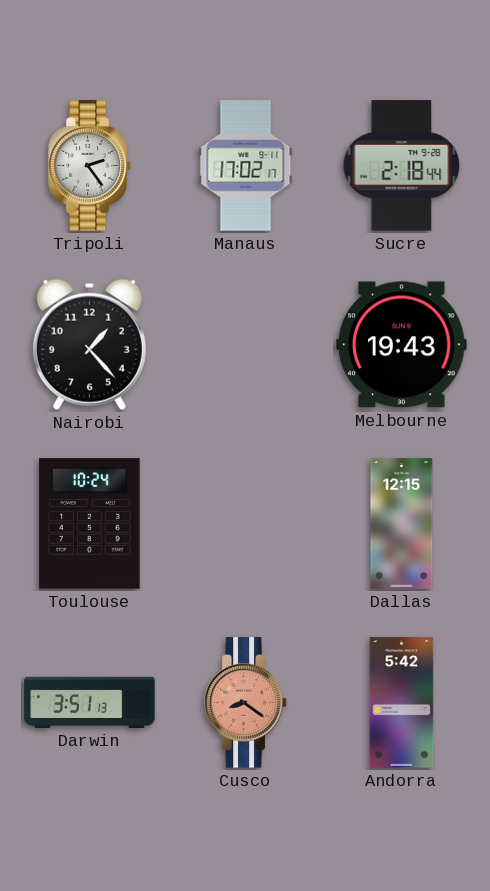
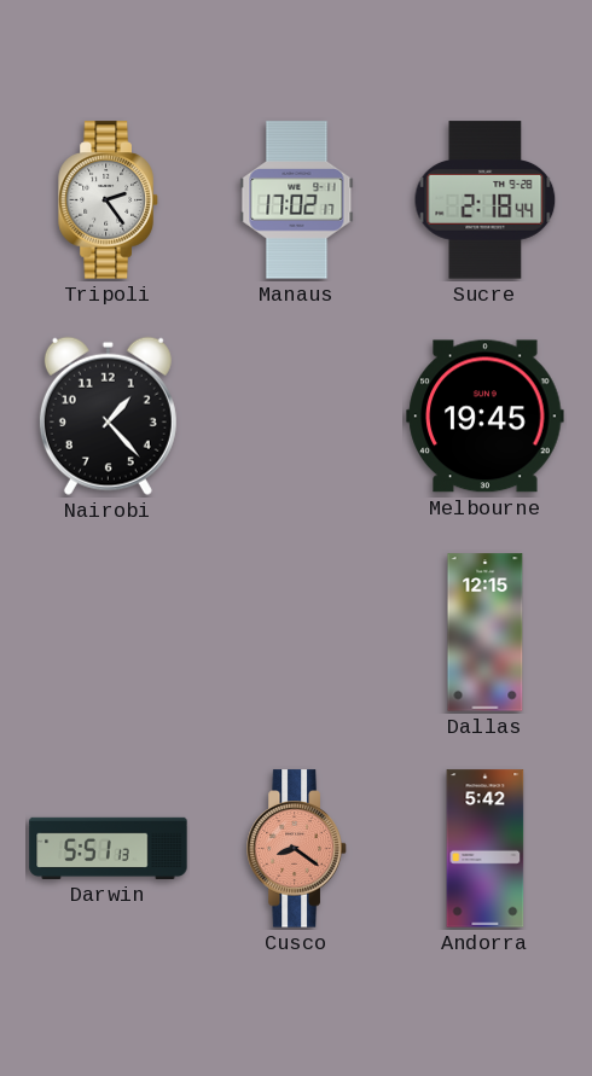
Melbourne: 19:43 -> 19:45 (486, 417)
Toulouse: 10:24 -> none (90, 524)
Darwin: 3:51 -> 5:51 (109, 848)
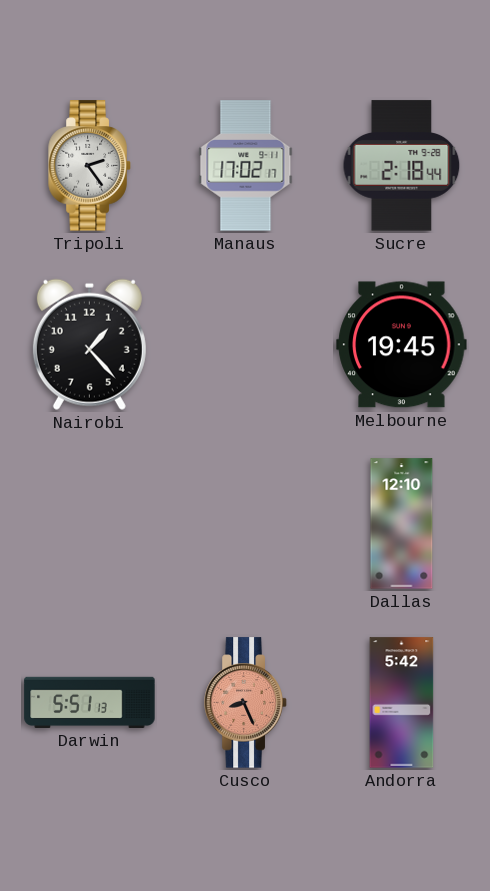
Dallas: 12:15 -> 12:10 (402, 524)
Cusco: 8:21 -> 8:26 (246, 703)
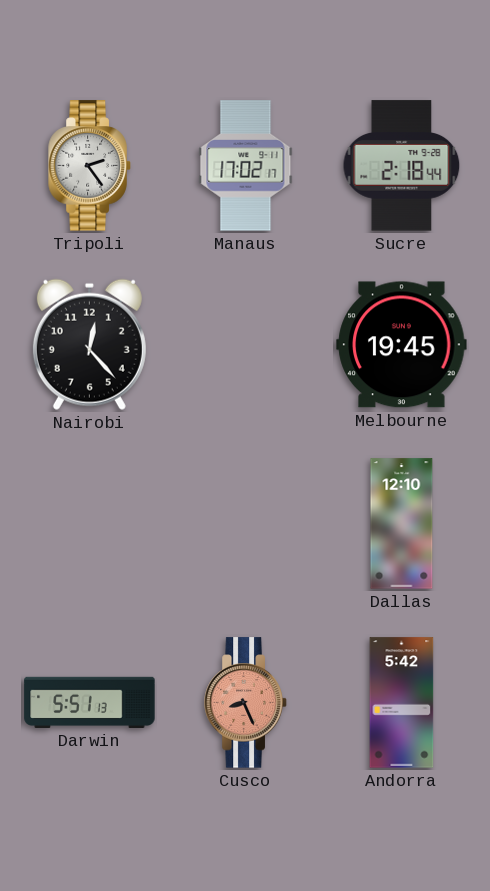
Nairobi: 1:23 -> 12:23 (89, 344)
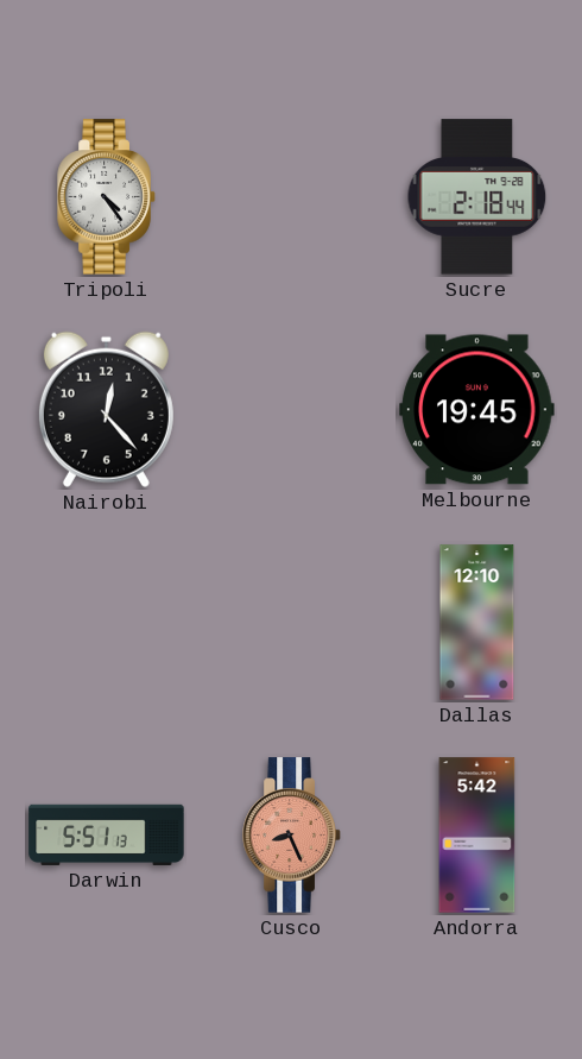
Tripoli: 2:24 -> 4:24 (107, 197)
Manaus: 17:02 -> none (246, 166)
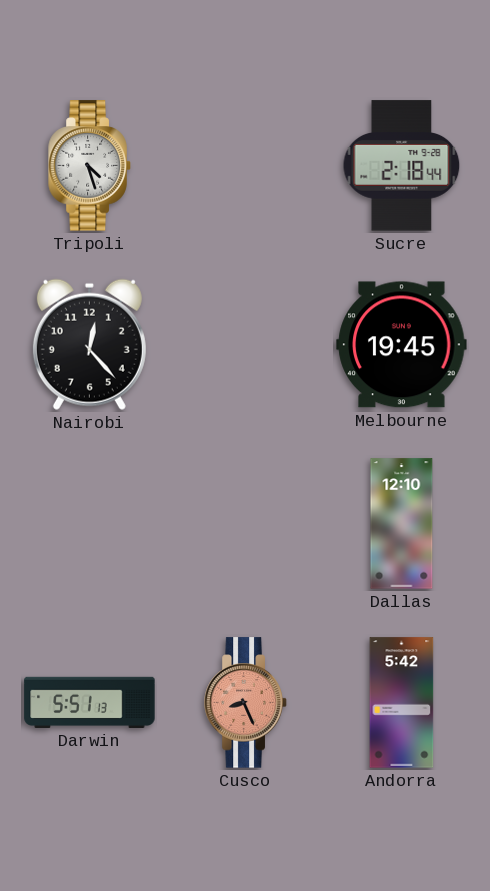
Tripoli: 4:24 -> 4:27 (90, 166)
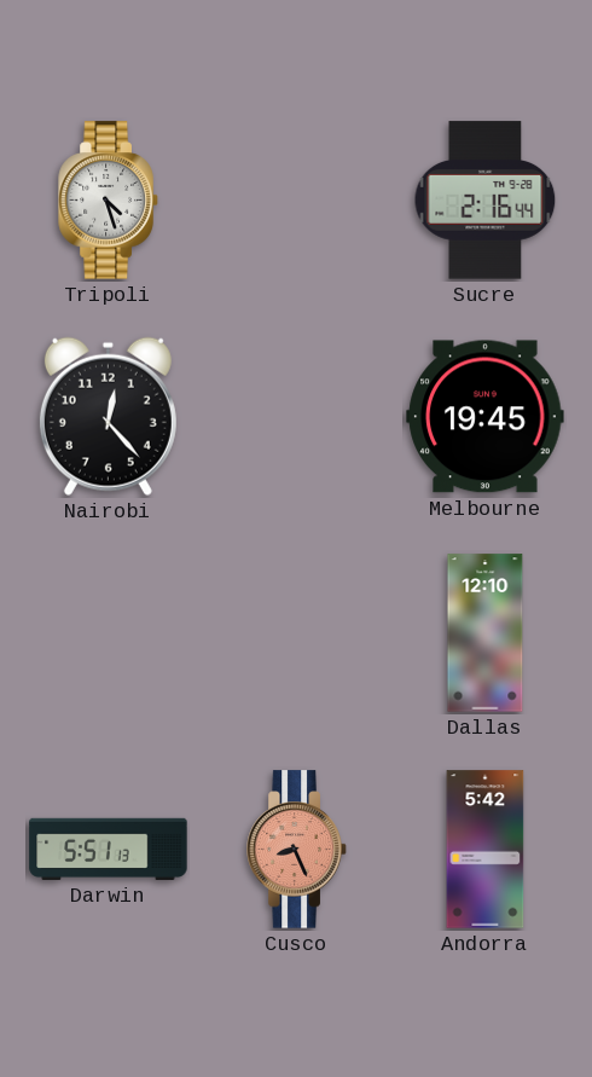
Sucre: 2:18 -> 2:16 (486, 201)
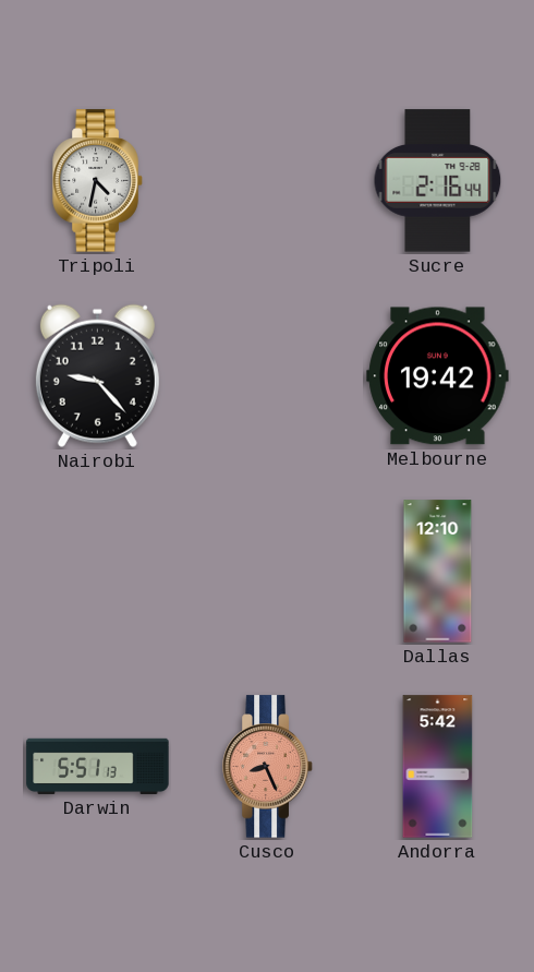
Tripoli: 4:27 -> 4:32 (98, 181)
Nairobi: 12:23 -> 9:23 (97, 375)
Melbourne: 19:45 -> 19:42 (438, 376)
